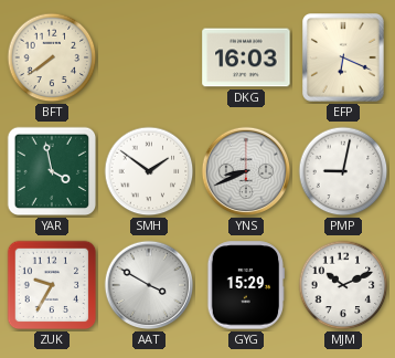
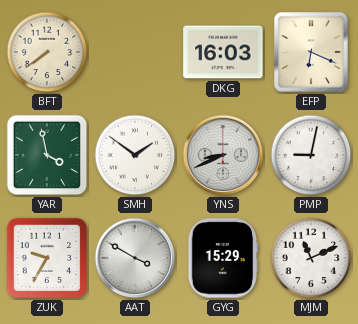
MJM: 10:11 -> 11:11 (311, 258)
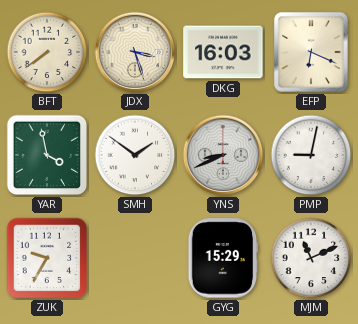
JDX: none -> 3:27 (135, 52)
AAT: 3:50 -> none (135, 258)
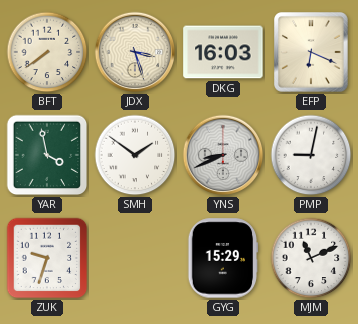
ZUK: 9:35 -> 9:33 (47, 258)
